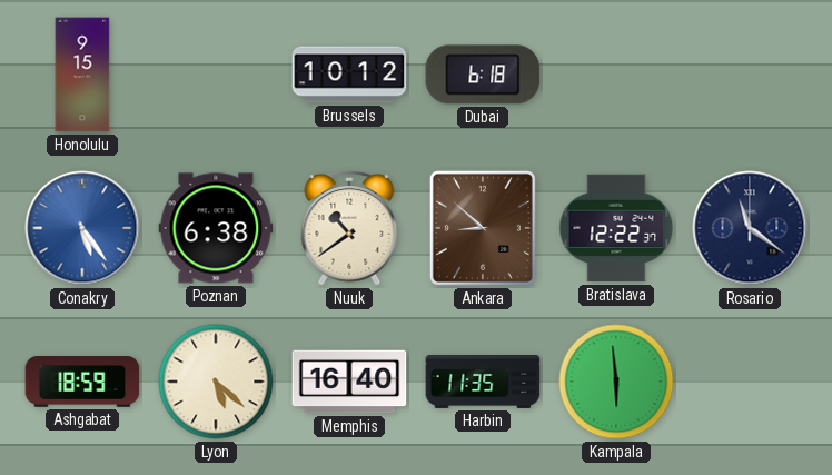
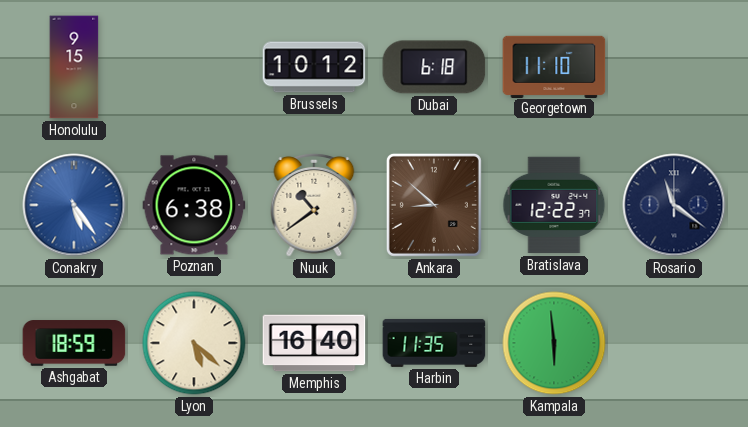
Georgetown: none -> 11:10 (554, 66)
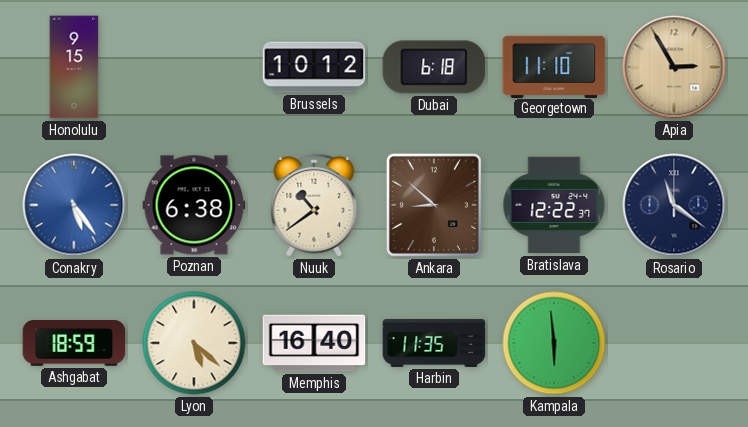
Apia: none -> 2:55 (674, 67)
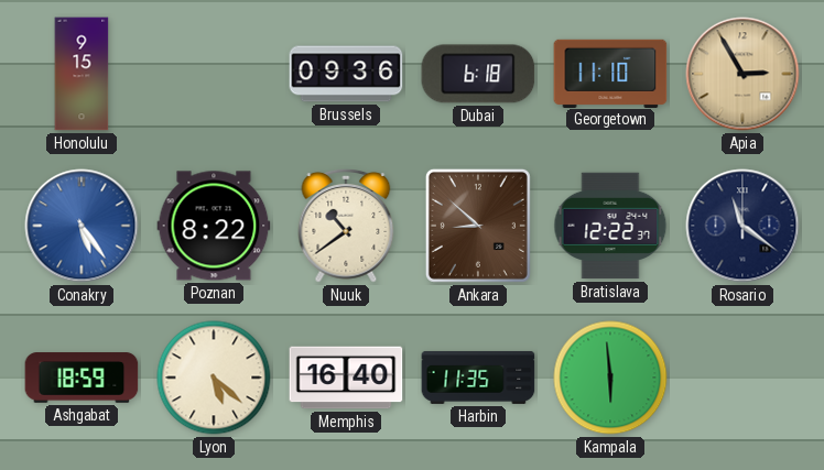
Brussels: 10:12 -> 09:36 (346, 74)
Poznan: 6:38 -> 8:22 (214, 226)
